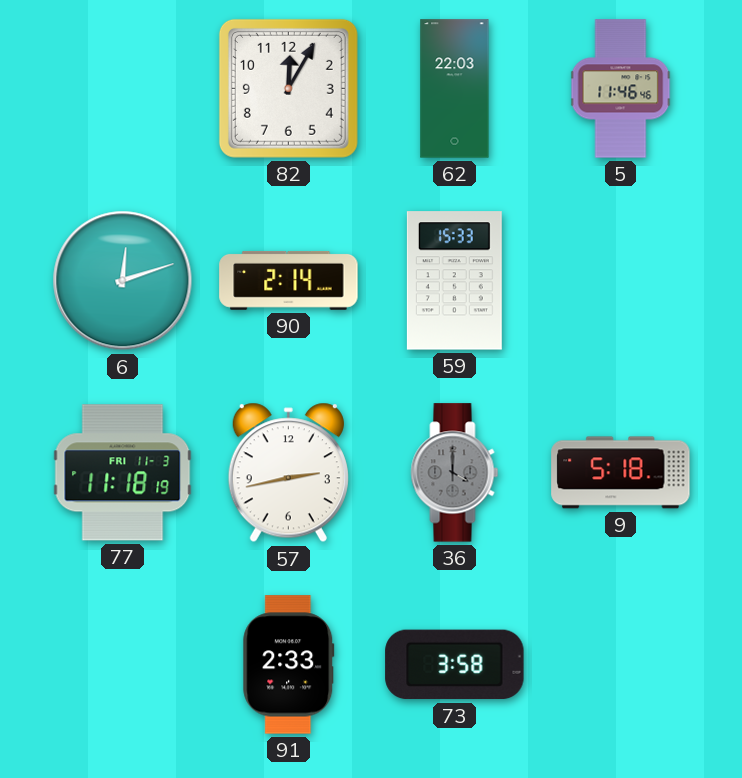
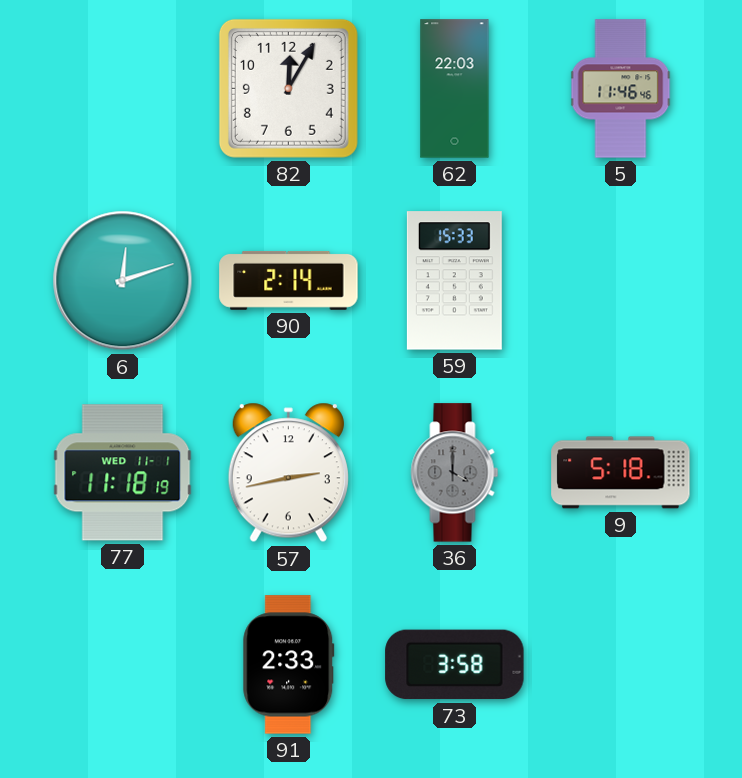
77 date: FRI 11-3 -> WED 11-1 (123, 473)
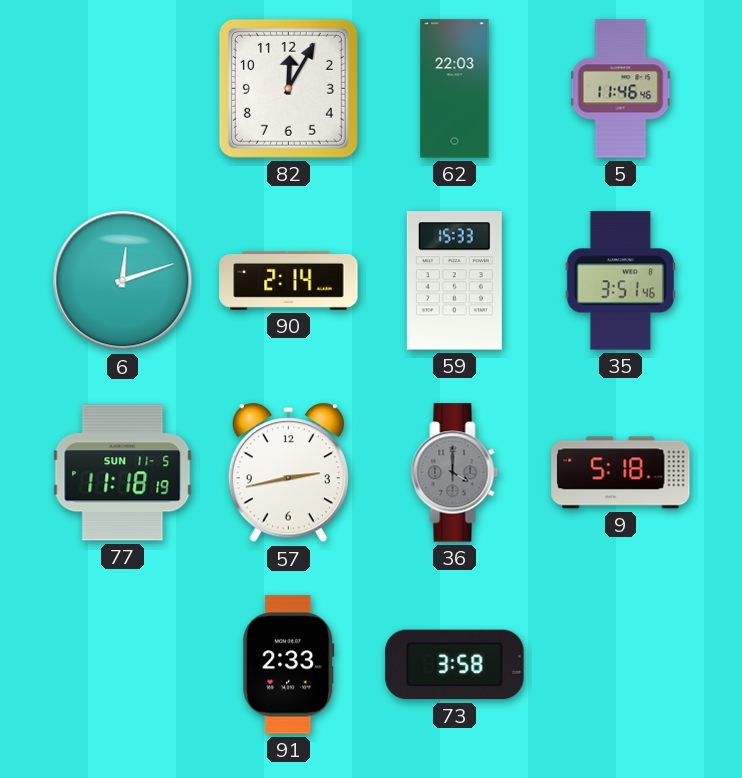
35: none -> 3:51 (620, 281)
77 date: WED 11-1 -> SUN 11-5 (123, 473)
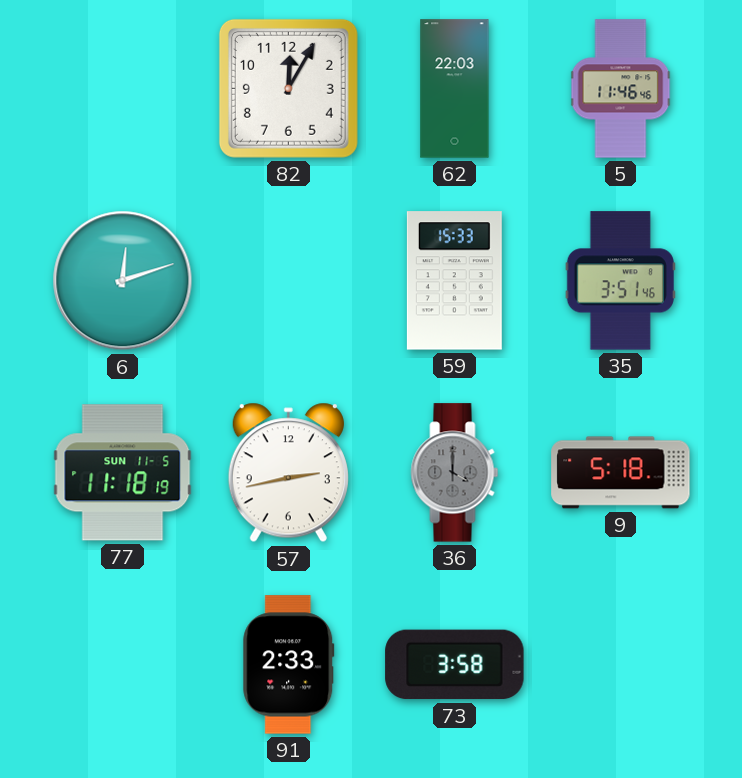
90: 2:14 -> none (289, 280)
